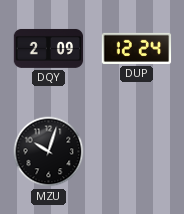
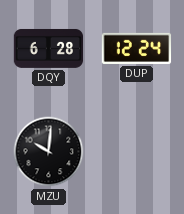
DQY: 2:09 -> 6:28 (49, 48)
MZU: 10:03 -> 10:01 (49, 152)
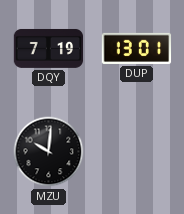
DQY: 6:28 -> 7:19 (49, 48)
DUP: 12:24 -> 13:01 (137, 48)
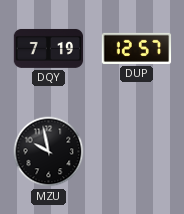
DUP: 13:01 -> 12:57 (137, 48)
MZU: 10:01 -> 9:58 (49, 152)
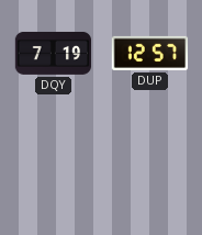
MZU: 9:58 -> none (49, 152)
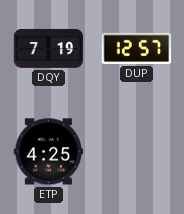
ETP: none -> 4:25 (49, 152)
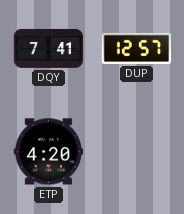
DQY: 7:19 -> 7:41 (49, 48)
ETP: 4:25 -> 4:20 (49, 152)
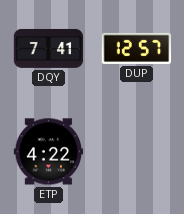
ETP: 4:20 -> 4:22 (49, 152)
